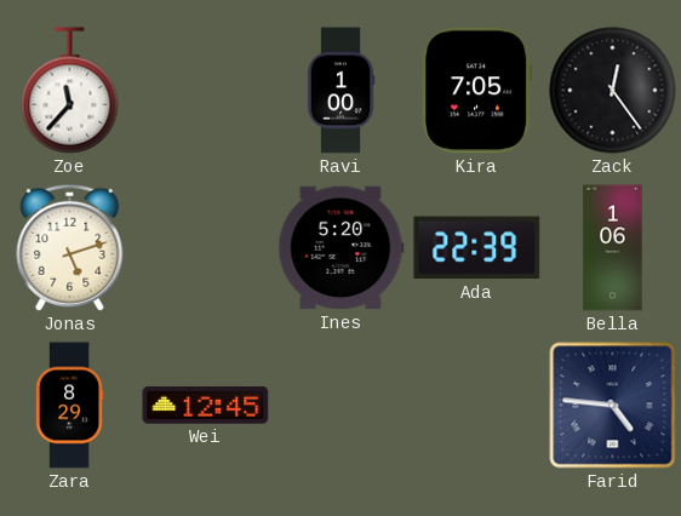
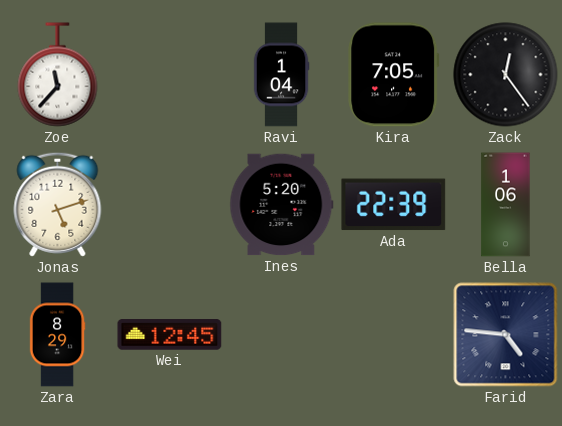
Ravi: 1:00 -> 1:04 (281, 75)
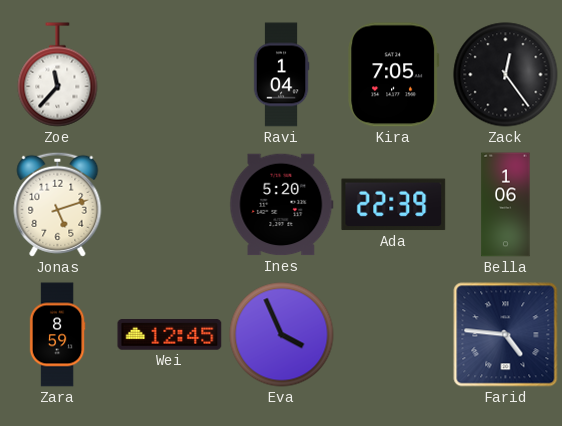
Zara: 8:29 -> 8:59 (57, 335)
Eva: none -> 3:56 (282, 335)
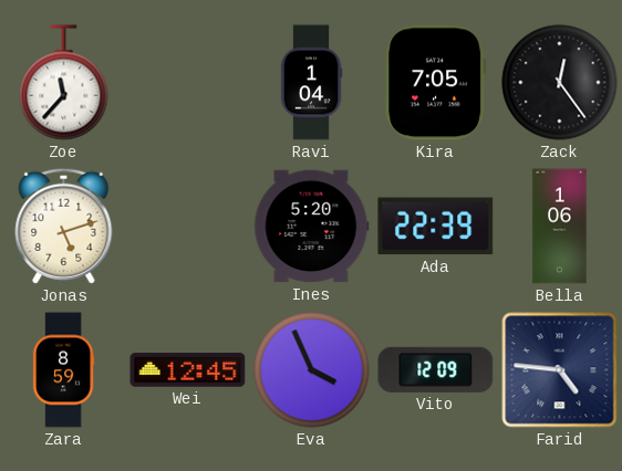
Vito: none -> 12:09 (436, 369)
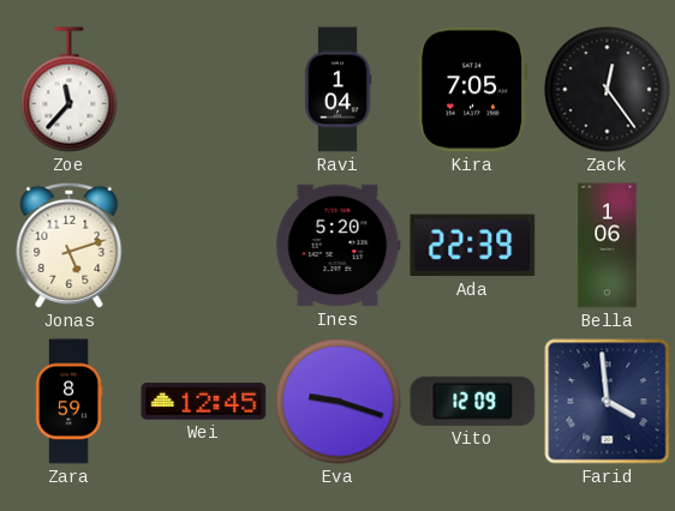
Eva: 3:56 -> 9:18 (339, 402)
Farid: 4:46 -> 3:59 (608, 402)
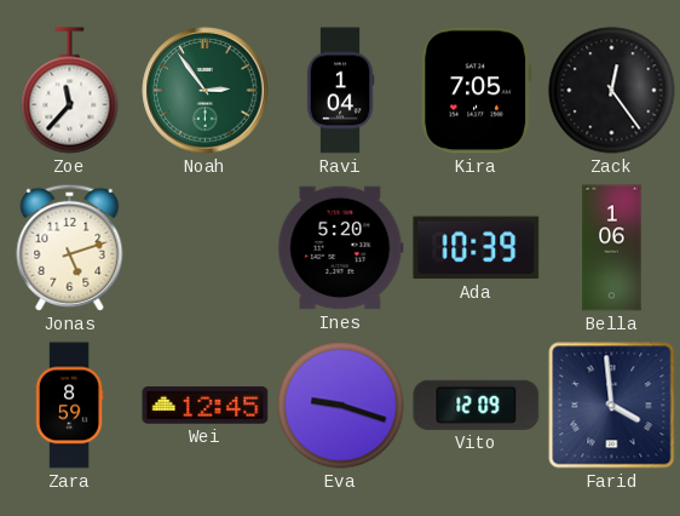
Noah: none -> 2:54 (206, 91)
Ada: 22:39 -> 10:39 (477, 248)
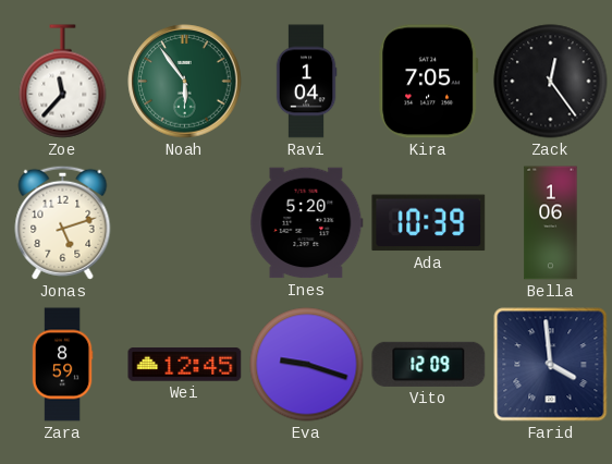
Noah: 2:54 -> 5:54 (185, 82)
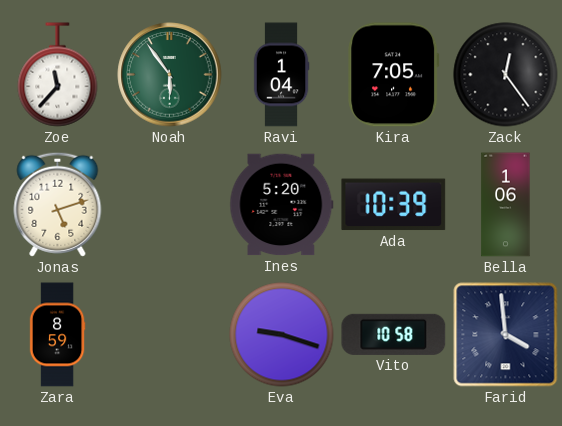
Wei: 12:45 -> none (185, 365)
Vito: 12:09 -> 10:58 (394, 334)
